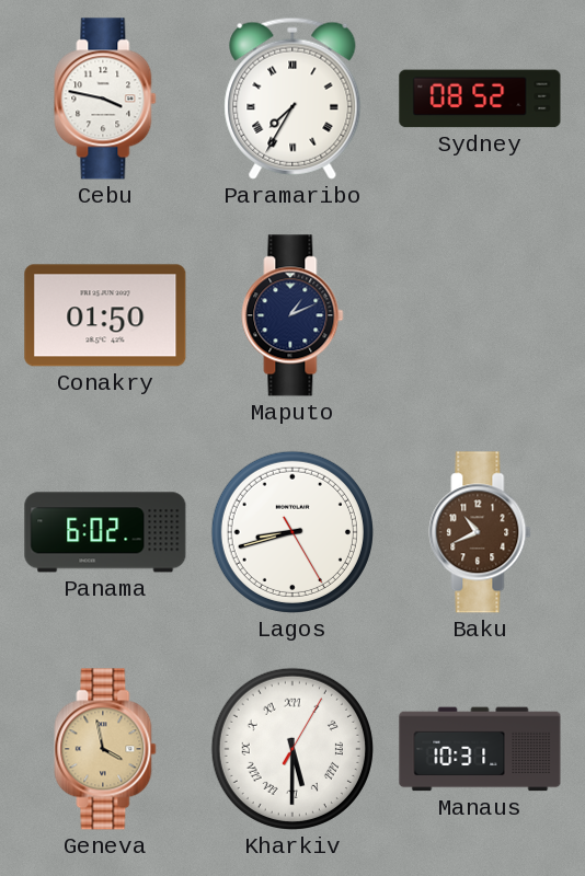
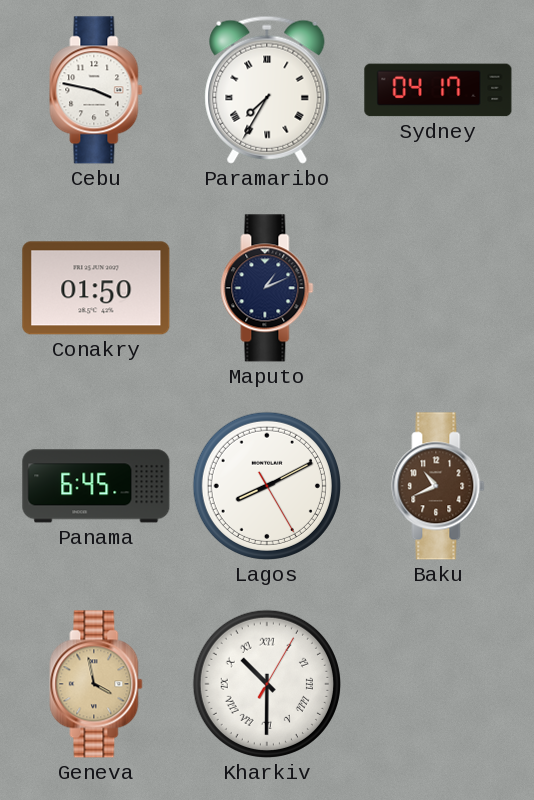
Sydney: 08:52 -> 04:17 (438, 90)
Panama: 6:02 -> 6:45 (96, 486)
Lagos: 8:42 -> 8:10 (267, 486)
Kharkiv: 5:30 -> 10:30 (267, 684)
Manaus: 10:31 -> none (480, 749)
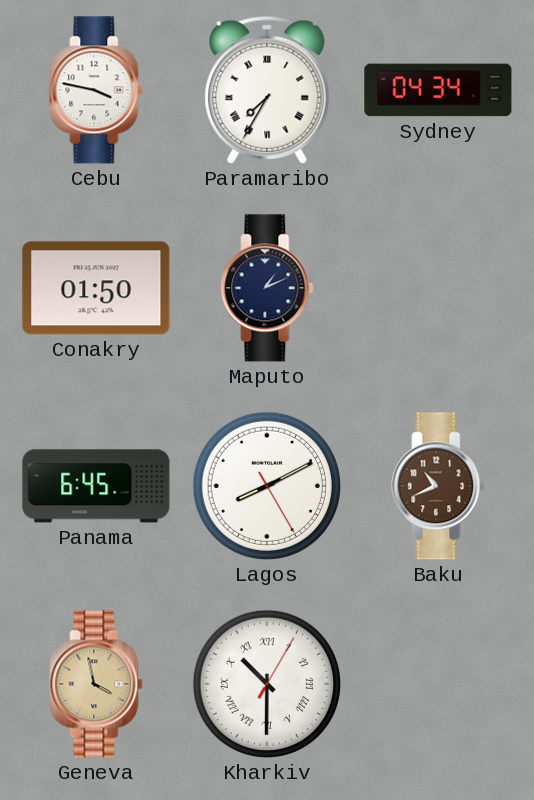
Sydney: 04:17 -> 04:34 (438, 90)
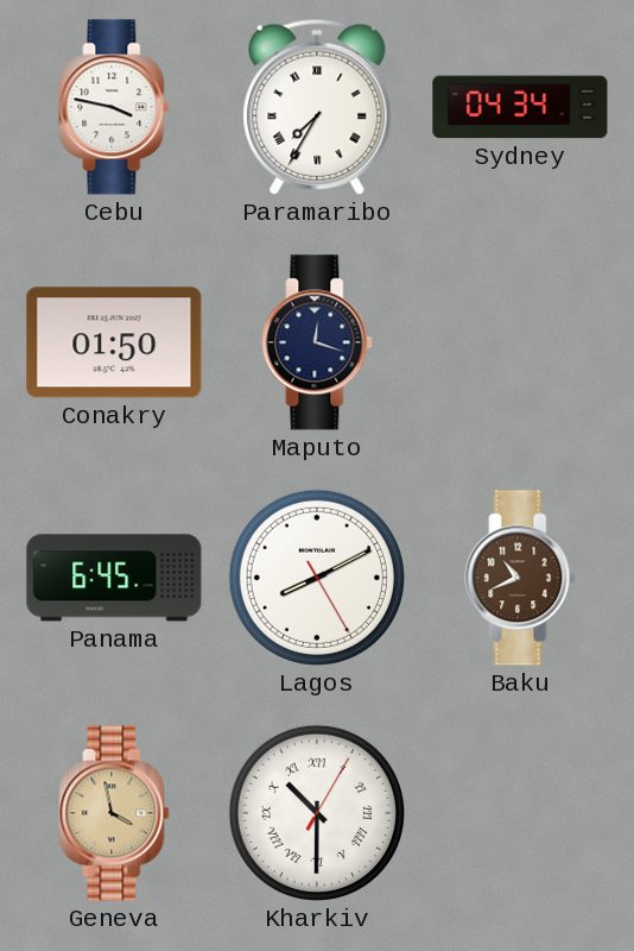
Maputo: 1:11 -> 12:18 (317, 342)
